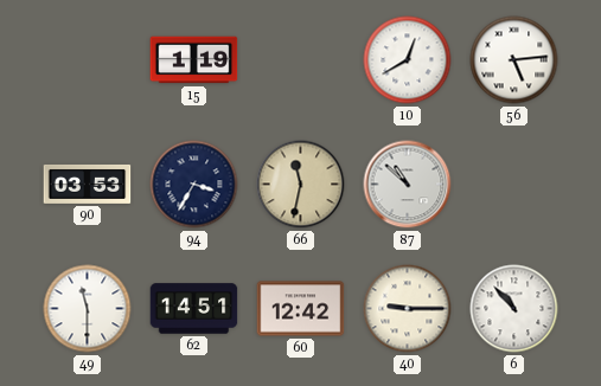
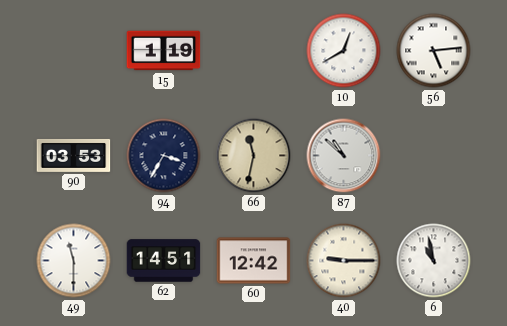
6: 10:53 -> 10:58 (434, 261)
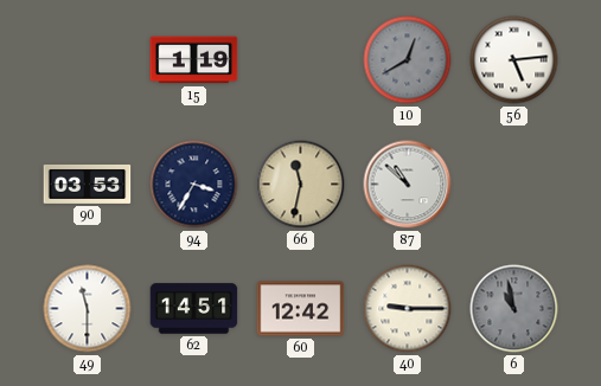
10 dial: white -> grey (408, 60)
6 dial: white -> grey (514, 309)
